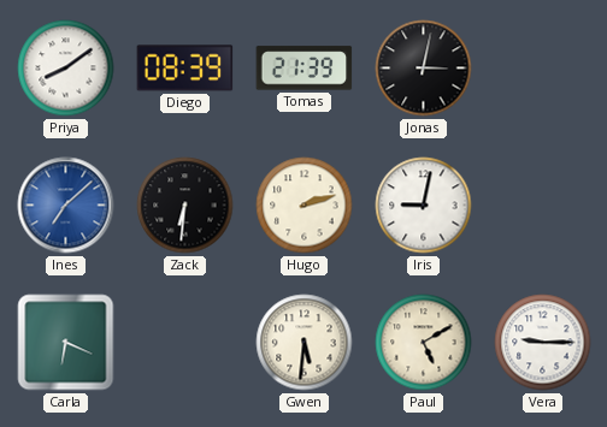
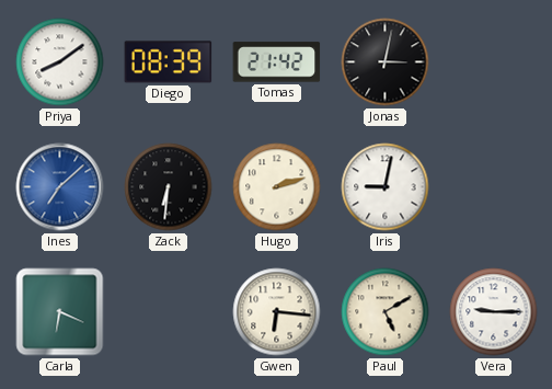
Tomas: 21:39 -> 21:42 (277, 62)
Gwen: 5:31 -> 6:16 (277, 312)
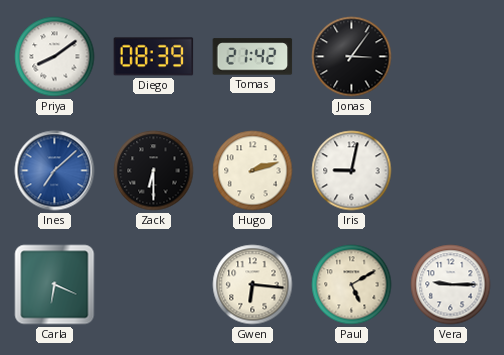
Jonas: 3:02 -> 3:06 (352, 57)
Zack: 6:31 -> 6:30 (154, 171)
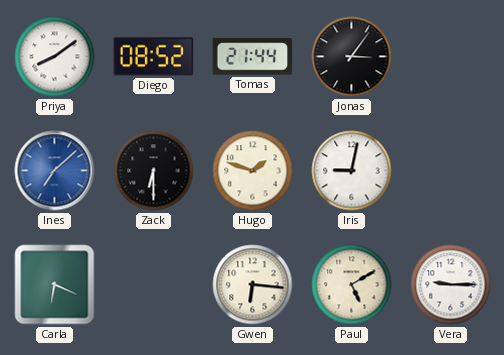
Diego: 08:39 -> 08:52 (154, 57)
Tomas: 21:42 -> 21:44 (253, 57)
Hugo: 2:12 -> 1:48 (253, 171)
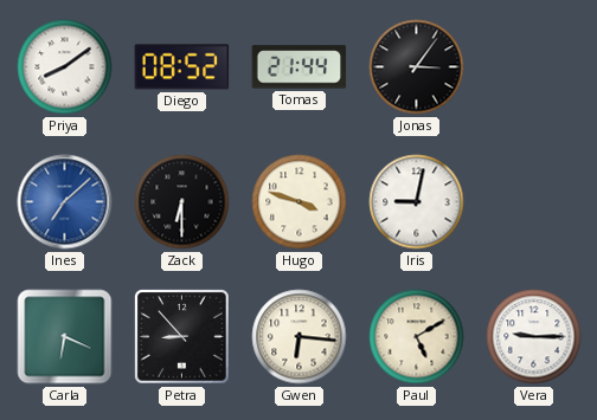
Hugo: 1:48 -> 3:48 (300, 202)
Petra: none -> 8:53 (182, 337)
